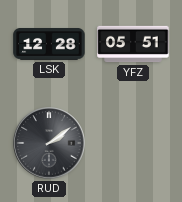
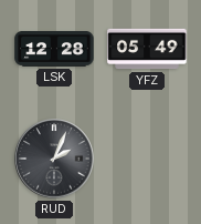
YFZ: 05:51 -> 05:49 (147, 49)
RUD: 2:09 -> 2:04 (54, 159)
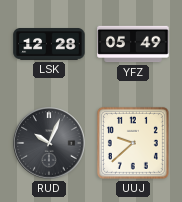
RUD: 2:04 -> 10:04 (49, 143)
UUJ: none -> 9:38 (133, 143)
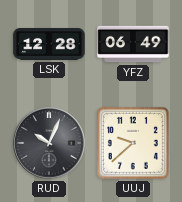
YFZ: 05:49 -> 06:49 (133, 44)
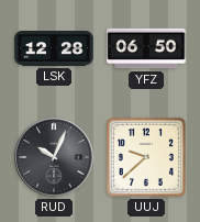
YFZ: 06:49 -> 06:50 (146, 48)
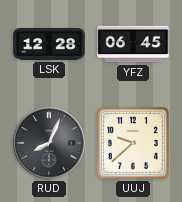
YFZ: 06:50 -> 06:45 (133, 44)
RUD: 10:04 -> 8:04 (49, 143)
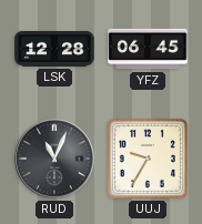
RUD: 8:04 -> 11:04 (54, 159)
UUJ: 9:38 -> 9:35 (148, 159)
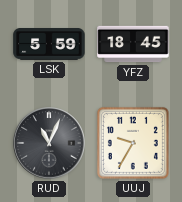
LSK: 12:28 -> 5:59 (49, 45)
YFZ: 06:45 -> 18:45 (133, 44)
